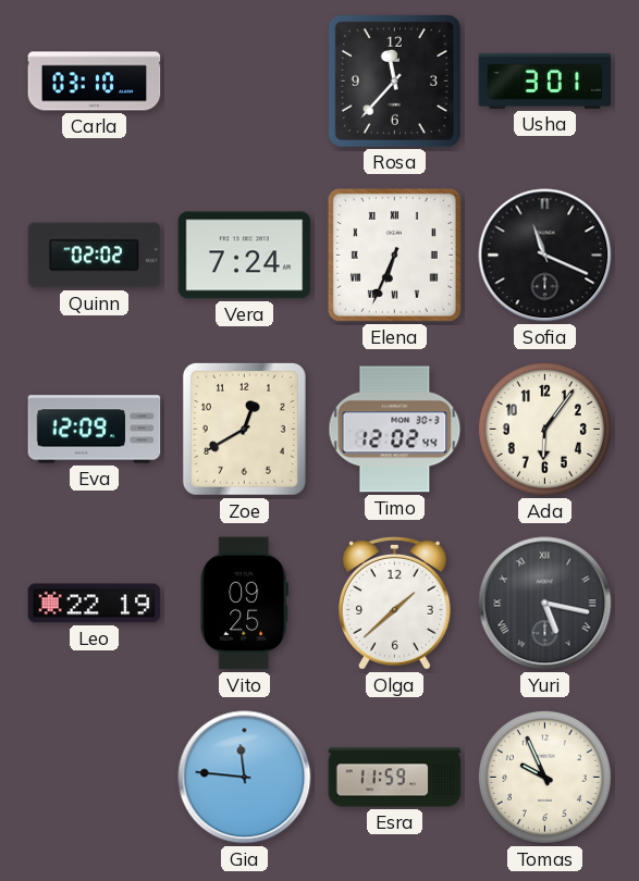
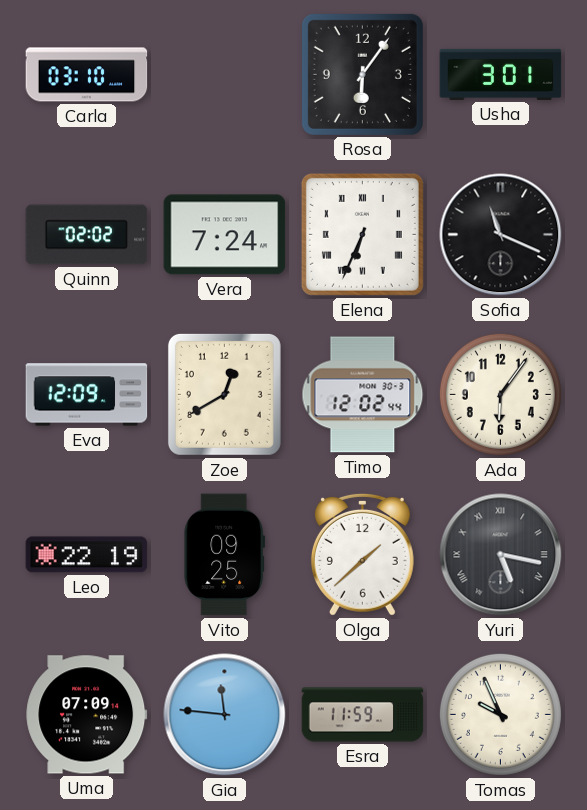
Rosa: 11:37 -> 6:06 (362, 74)
Uma: none -> 07:09 (87, 715)
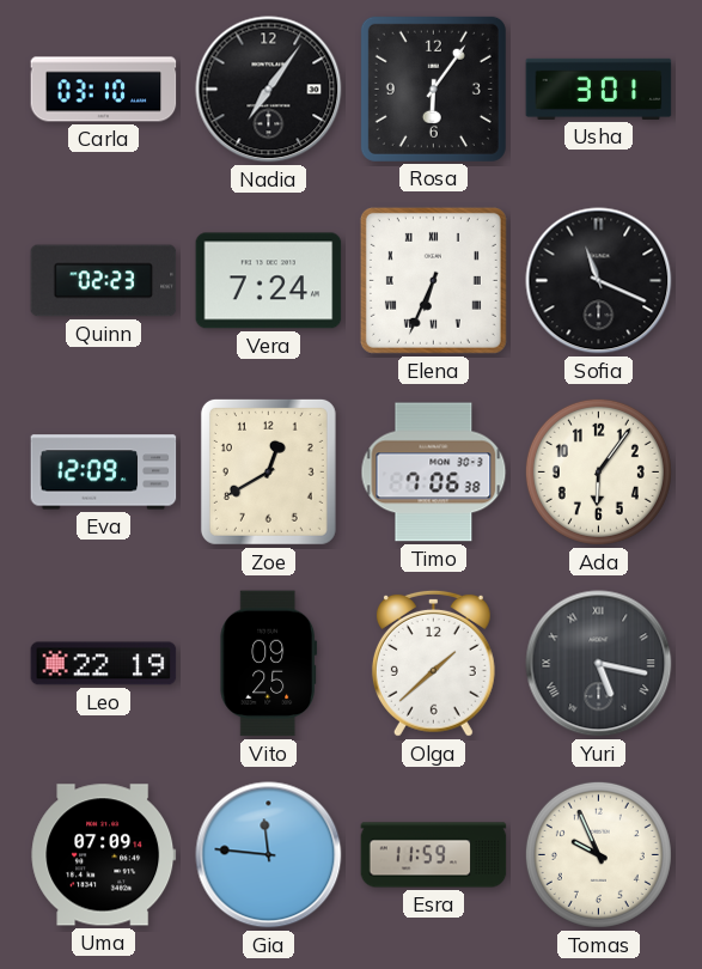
Nadia: none -> 7:06 (269, 90)
Quinn: 02:02 -> 02:23 (104, 281)
Timo: 12:02 -> 7:06 (434, 473)
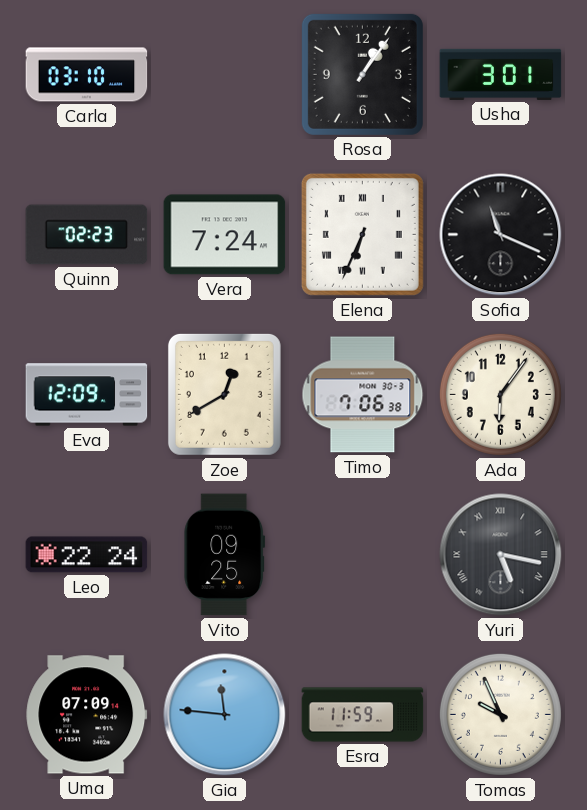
Nadia: 7:06 -> none (269, 90)
Rosa: 6:06 -> 1:06 (362, 74)
Leo: 22:19 -> 22:24 (87, 555)
Olga: 1:38 -> none (433, 663)
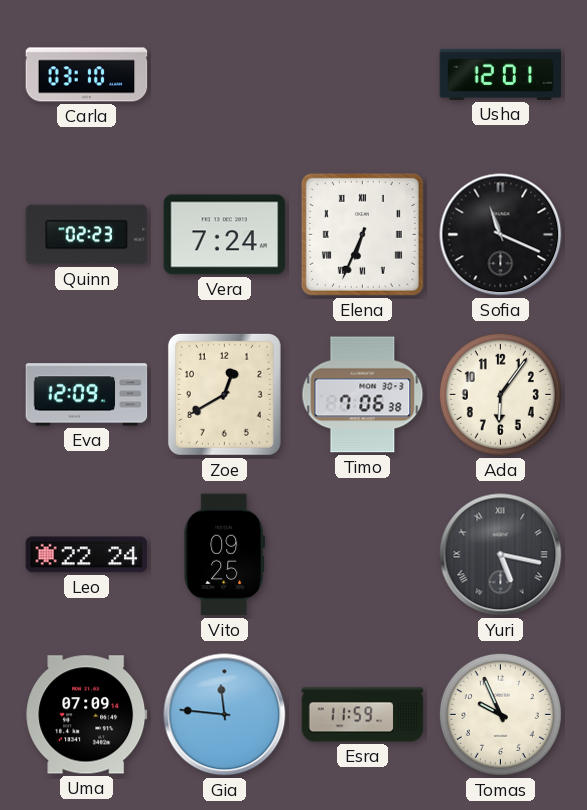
Rosa: 1:06 -> none (362, 74)
Usha: 3:01 -> 12:01 (501, 74)
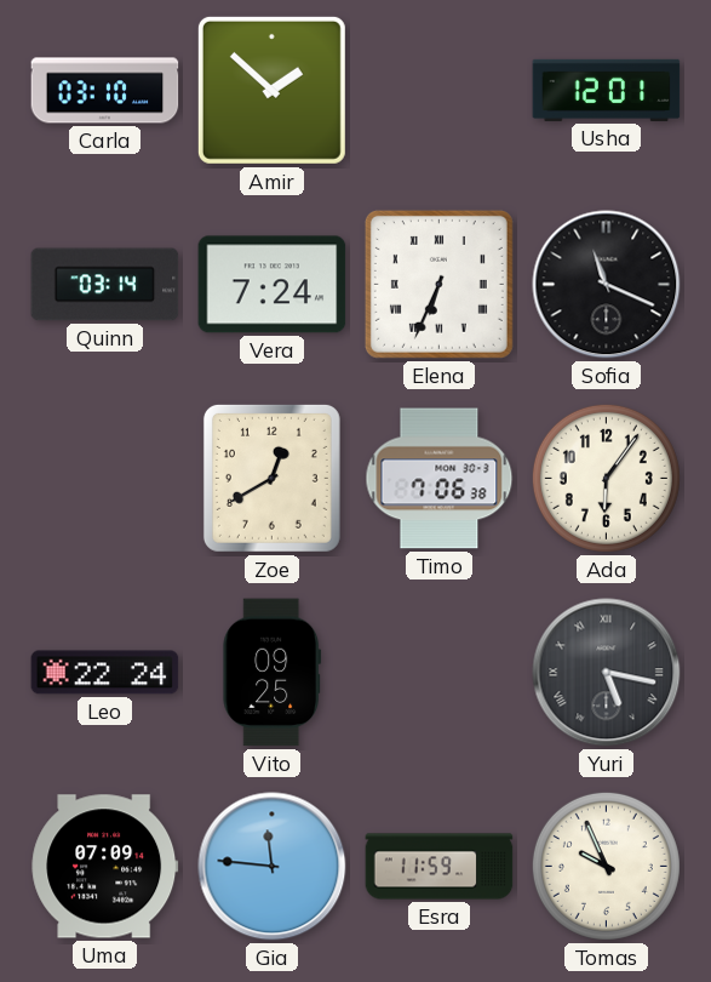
Amir: none -> 1:52 (271, 90)
Quinn: 02:23 -> 03:14 (105, 285)
Eva: 12:09 -> none (87, 395)
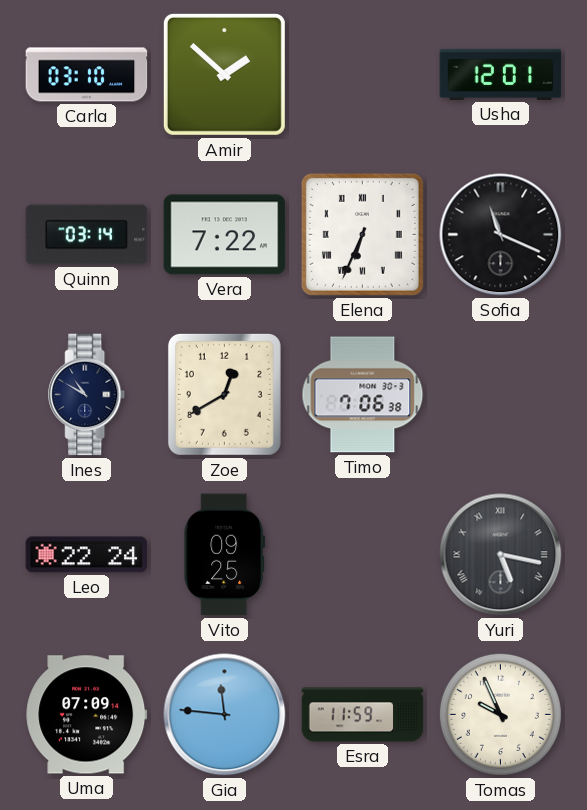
Vera: 7:24 -> 7:22 (225, 235)
Ines: none -> 10:50 (87, 395)
Ada: 6:06 -> none (606, 478)
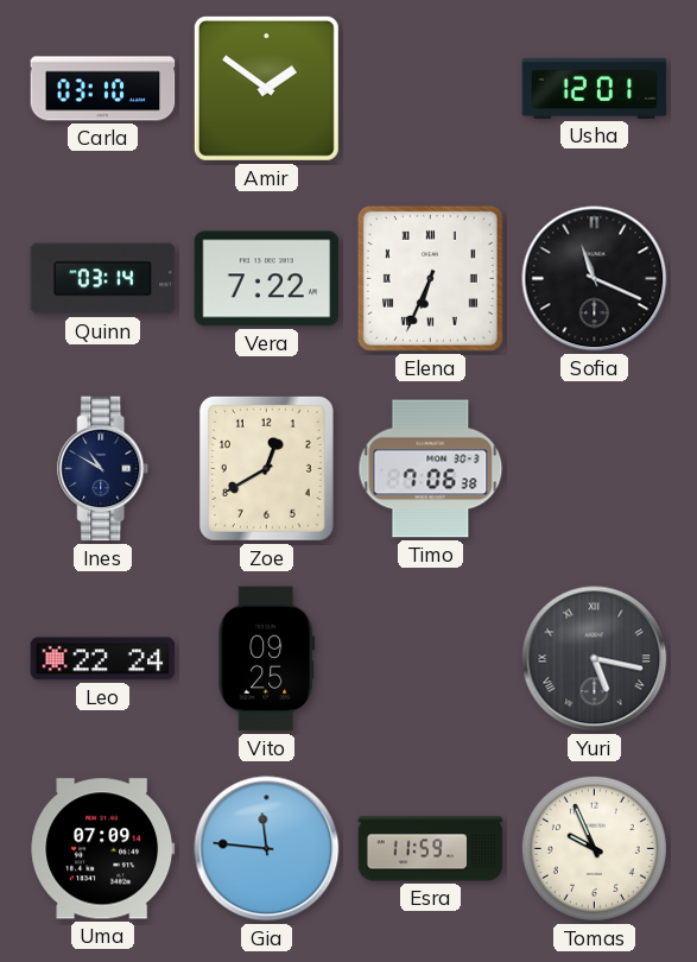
Amir: 1:52 -> 1:51 (266, 88)
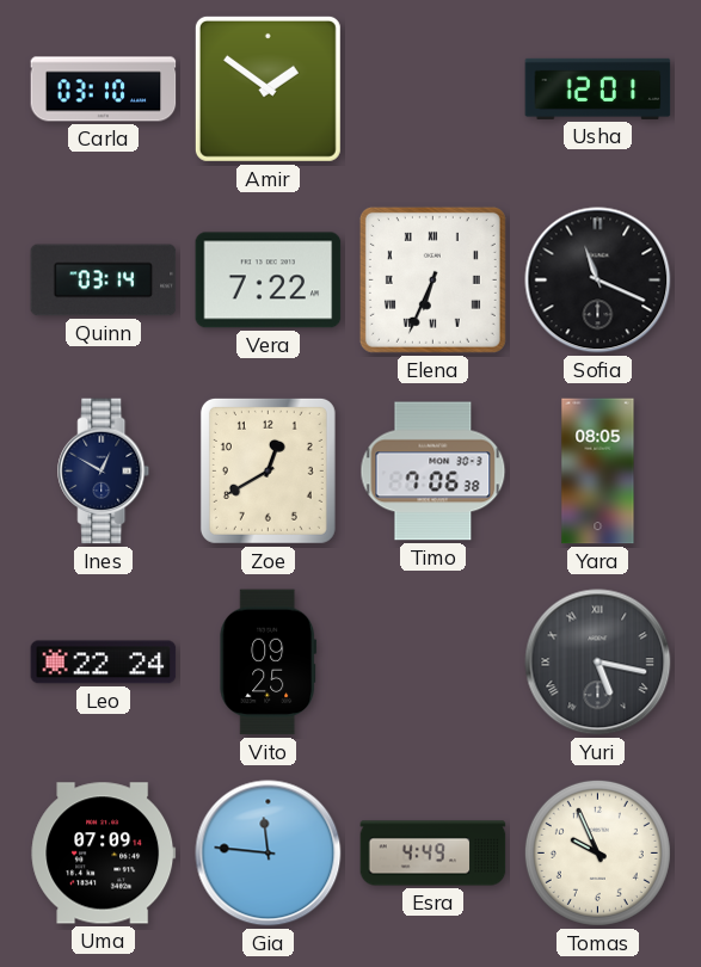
Ines: 10:50 -> 12:50 (104, 472)
Yara: none -> 08:05 (598, 472)
Esra: 11:59 -> 4:49 (433, 854)
